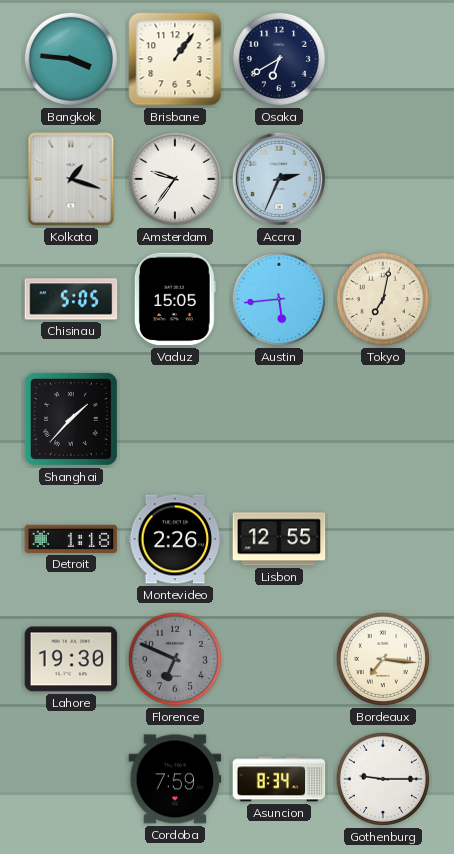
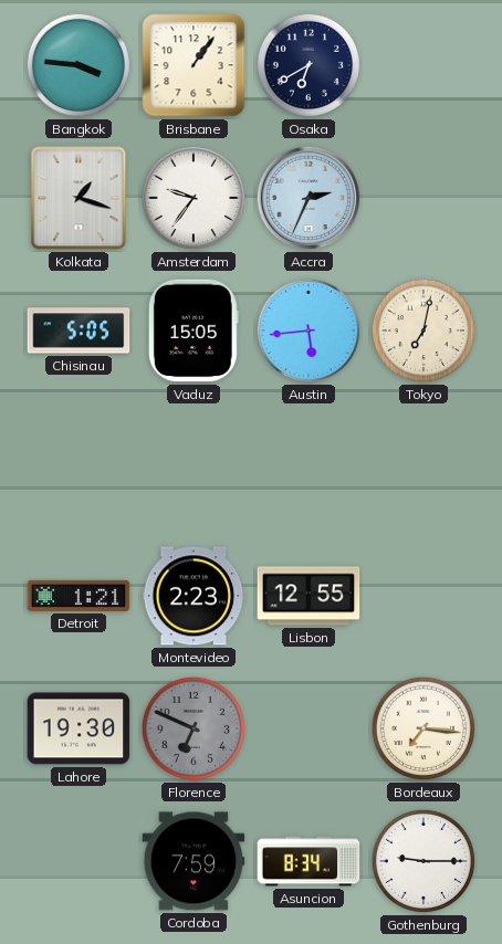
Shanghai: 1:37 -> none (71, 419)
Detroit: 1:18 -> 1:21 (79, 596)
Montevideo: 2:26 -> 2:23 (194, 596)
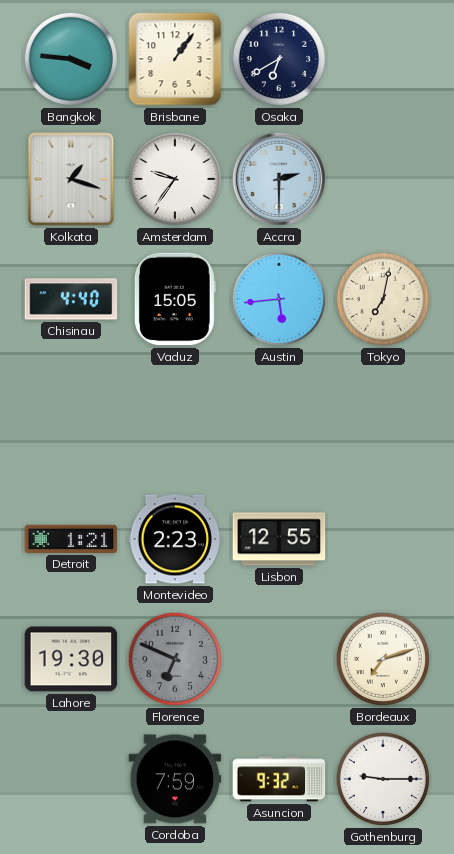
Accra: 2:34 -> 2:30 (279, 179)
Chisinau: 5:05 -> 4:40 (71, 299)
Bordeaux: 7:16 -> 7:12 (383, 659)
Asuncion: 8:34 -> 9:32 (279, 779)
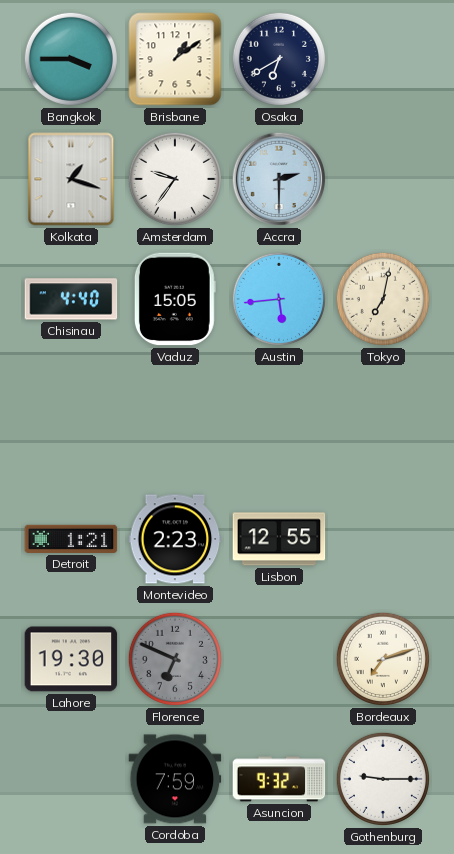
Bangkok: 3:46 -> 3:45 (71, 59)
Brisbane: 1:06 -> 1:09 (175, 59)
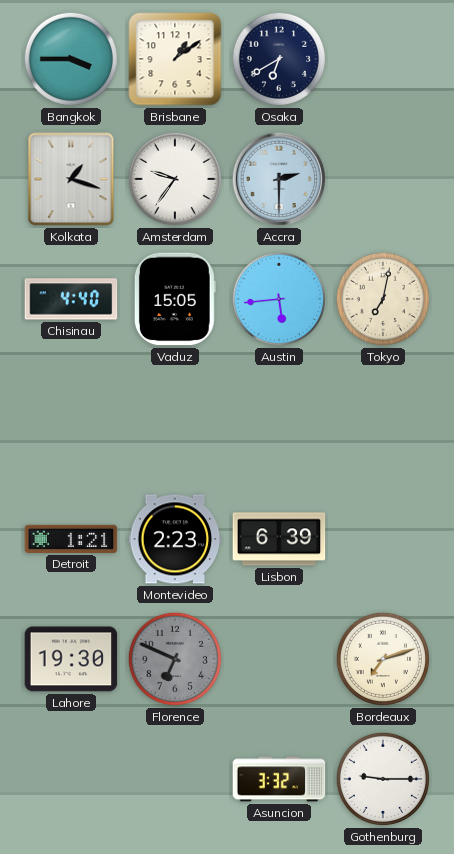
Lisbon: 12:55 -> 6:39 (279, 539)
Cordoba: 7:59 -> none (175, 779)
Asuncion: 9:32 -> 3:32 (279, 779)
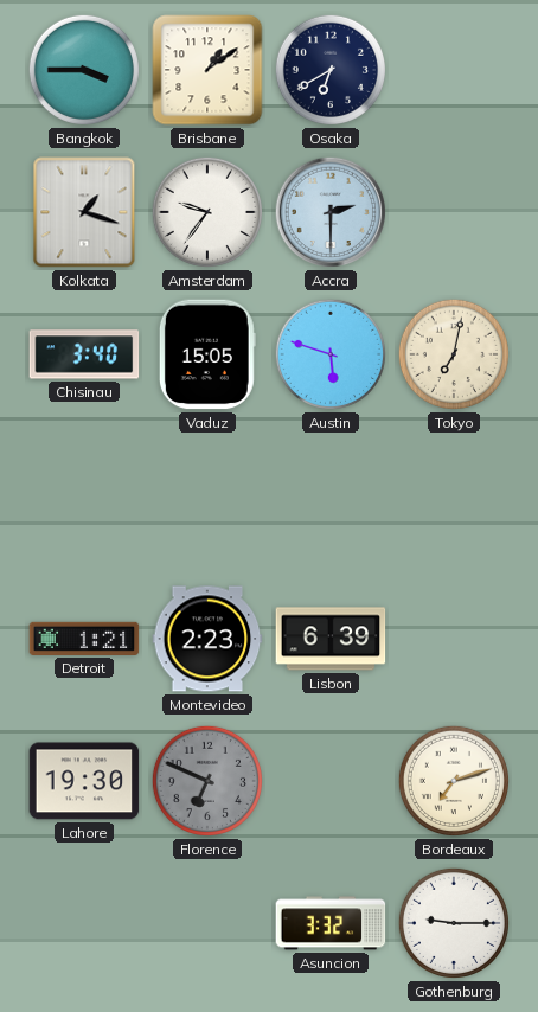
Chisinau: 4:40 -> 3:40 (84, 354)
Austin: 5:44 -> 5:48 (331, 354)
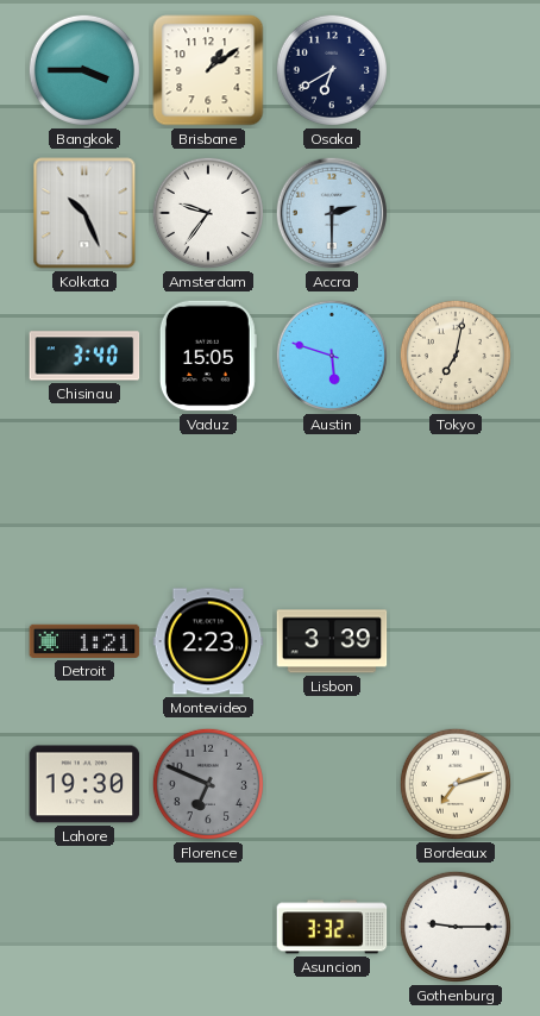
Kolkata: 1:18 -> 10:26 (84, 213)
Lisbon: 6:39 -> 3:39 (332, 641)
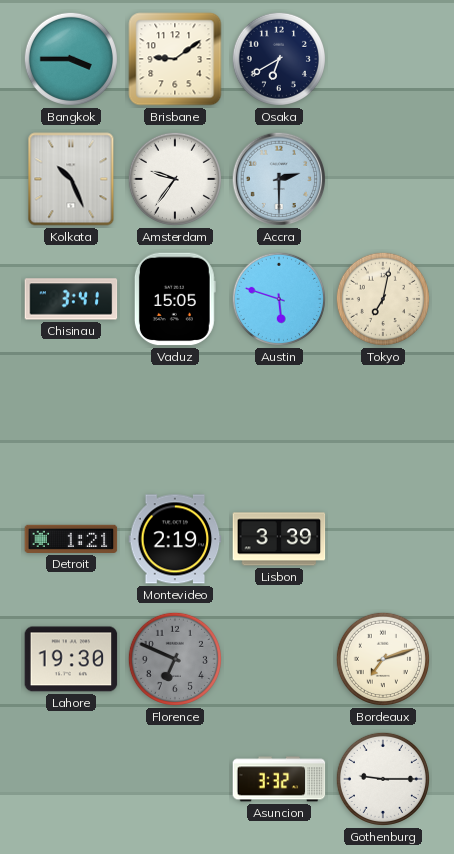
Brisbane: 1:09 -> 9:09 (175, 59)
Chisinau: 3:40 -> 3:41 (71, 299)
Montevideo: 2:23 -> 2:19 (175, 539)
